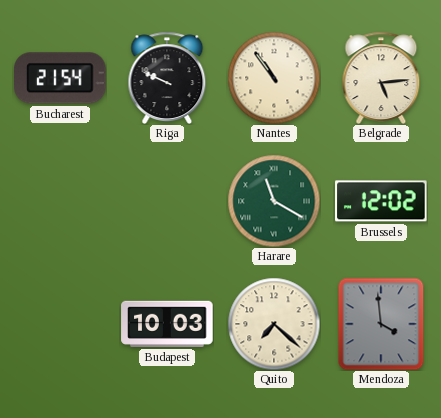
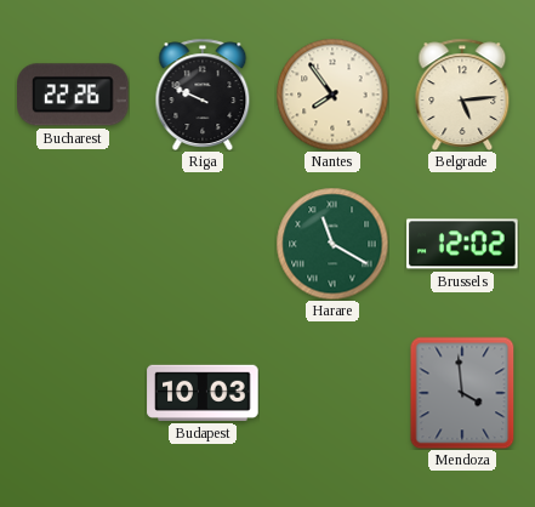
Bucharest: 21:54 -> 22:26 (74, 95)
Nantes: 10:54 -> 7:54 (332, 95)
Quito: 7:22 -> none (274, 324)
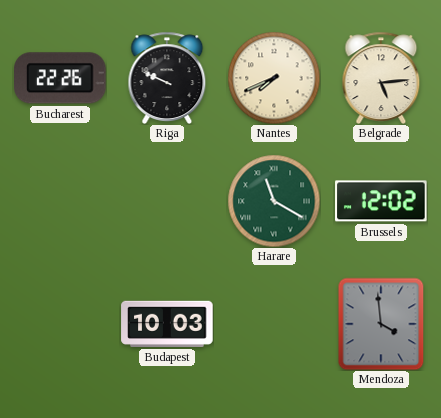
Nantes: 7:54 -> 7:41 (274, 78)
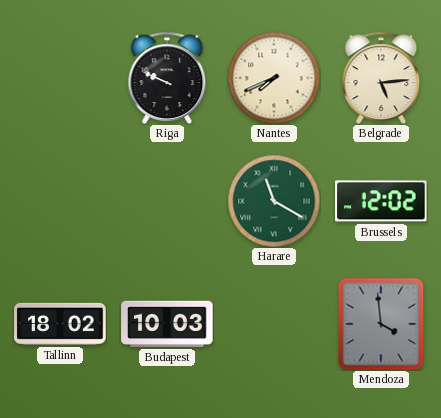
Bucharest: 22:26 -> none (61, 78)
Tallinn: none -> 18:02 (60, 324)
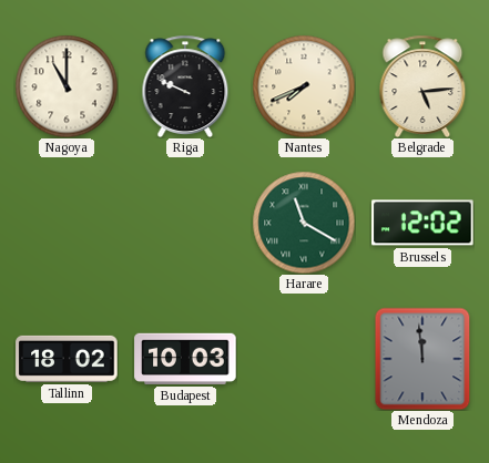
Nagoya: none -> 11:00 (67, 86)
Mendoza: 3:59 -> 11:59 (422, 359)
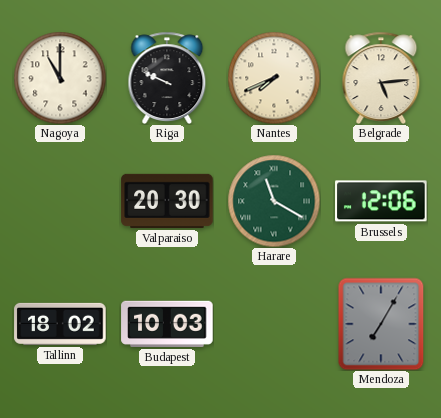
Valparaiso: none -> 20:30 (167, 201)
Brussels: 12:02 -> 12:06 (381, 201)
Mendoza: 11:59 -> 7:05 (381, 324)
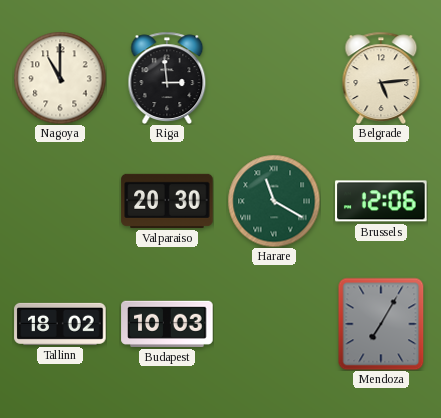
Riga: 9:49 -> 2:59 (167, 78)
Nantes: 7:41 -> none (274, 78)
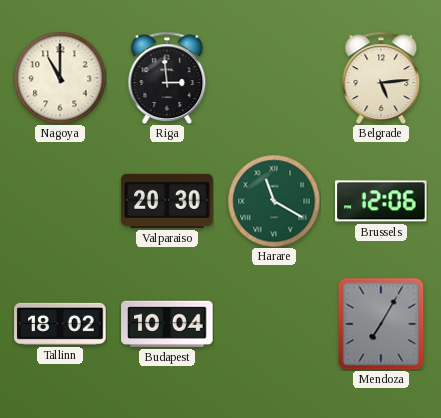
Budapest: 10:03 -> 10:04 (167, 324)
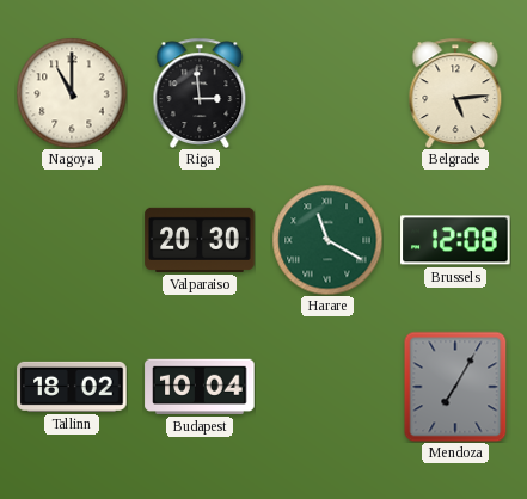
Brussels: 12:06 -> 12:08 (455, 240)
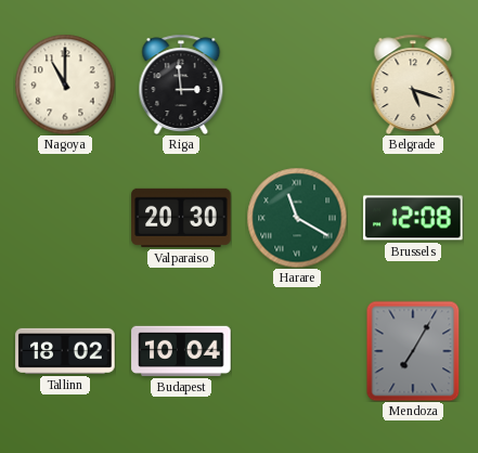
Belgrade: 5:14 -> 5:18 (413, 85)
